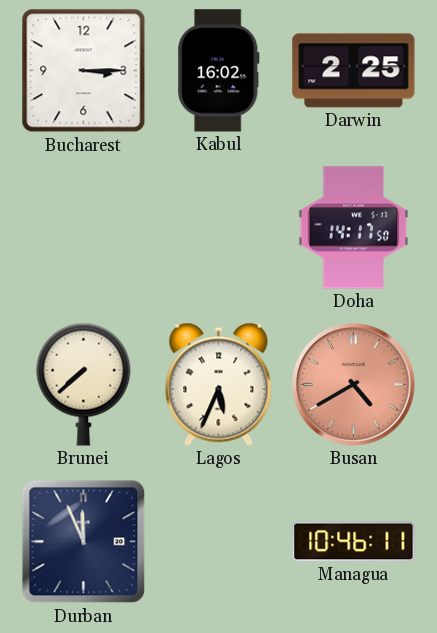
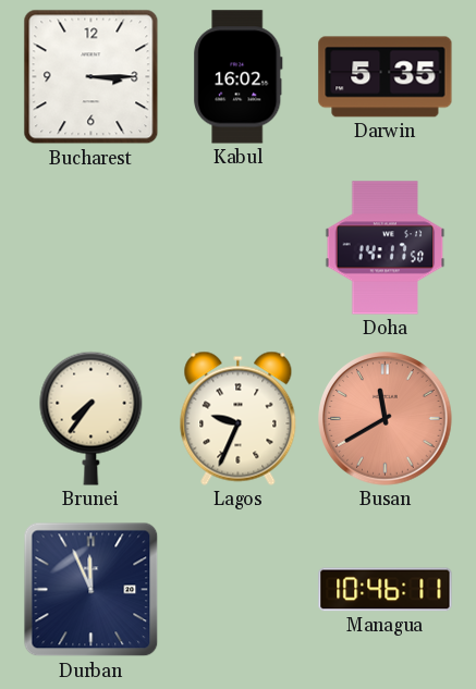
Darwin: 2:25 -> 5:35 (386, 77)
Brunei: 7:38 -> 7:36 (91, 418)
Lagos: 5:34 -> 9:34 (239, 418)
Busan: 4:40 -> 11:40 (386, 419)
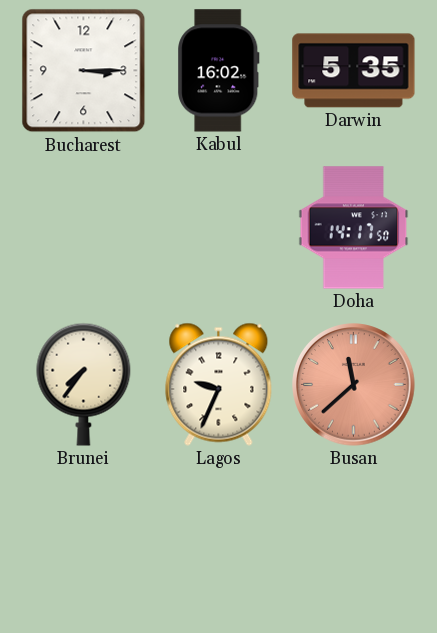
Busan: 11:40 -> 11:38 (354, 385)
Durban: 11:56 -> none (91, 590)
Managua: 10:46 -> none (386, 590)
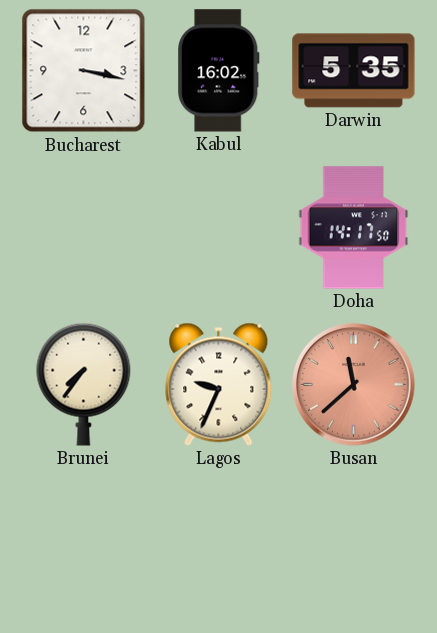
Bucharest: 3:15 -> 3:17 (84, 71)
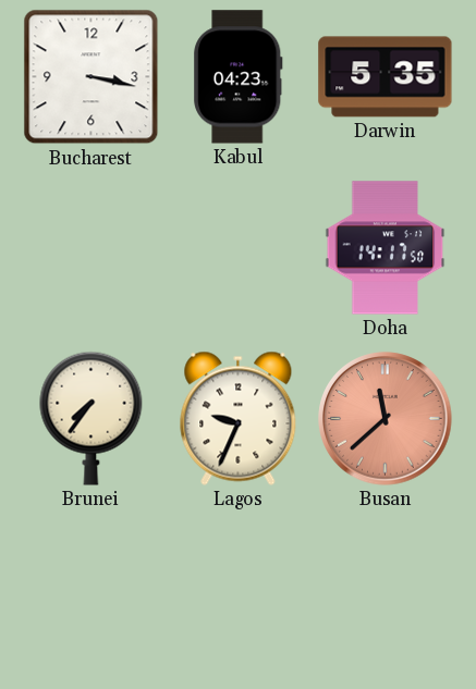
Kabul: 16:02 -> 04:23 (239, 77)
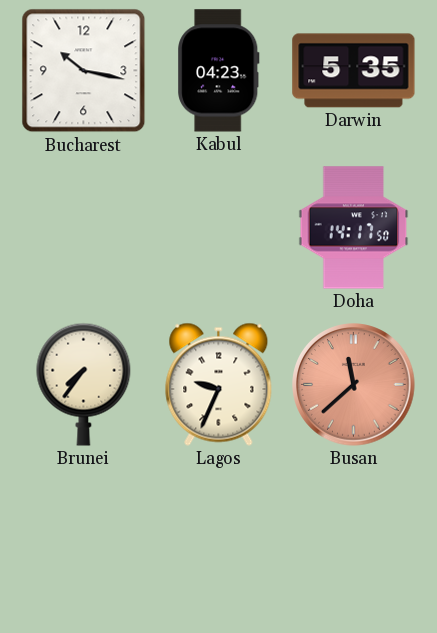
Bucharest: 3:17 -> 10:17 (84, 71)
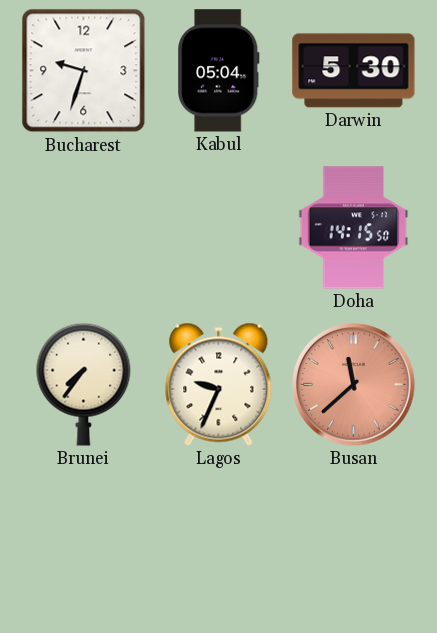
Bucharest: 10:17 -> 9:33 (84, 71)
Kabul: 04:23 -> 05:04 (219, 71)
Darwin: 5:35 -> 5:30 (354, 71)
Doha: 14:17 -> 14:15 (354, 228)
